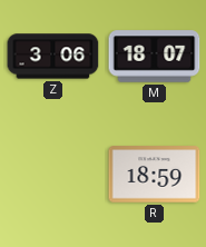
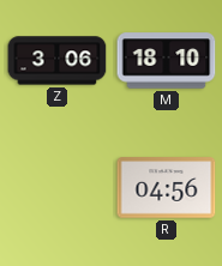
M: 18:07 -> 18:10 (167, 61)
R: 18:59 -> 04:56 (167, 188)
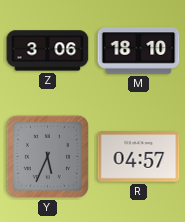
Y: none -> 5:34 (47, 156)
R: 04:56 -> 04:57 (139, 157)
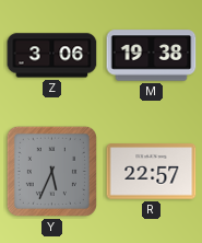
M: 18:10 -> 19:38 (152, 56)
R: 04:57 -> 22:57 (152, 172)
